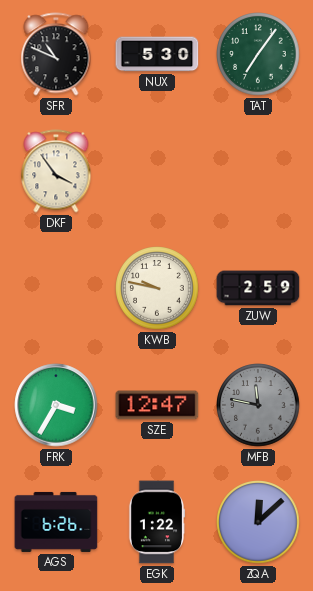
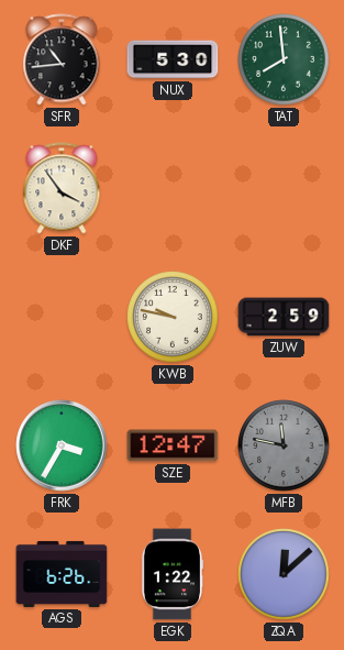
SFR: 10:49 -> 10:44 (62, 59)
TAT: 7:06 -> 7:59 (284, 59)
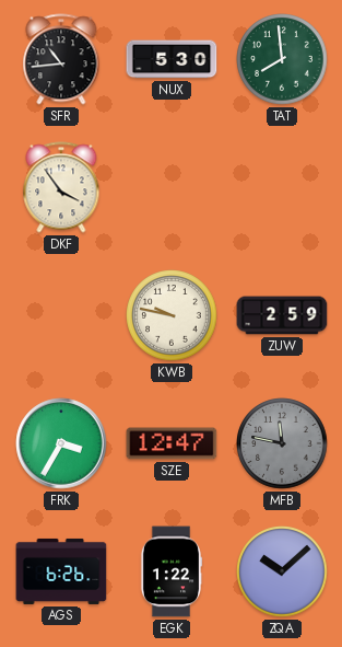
ZQA: 12:08 -> 10:08 (282, 571)
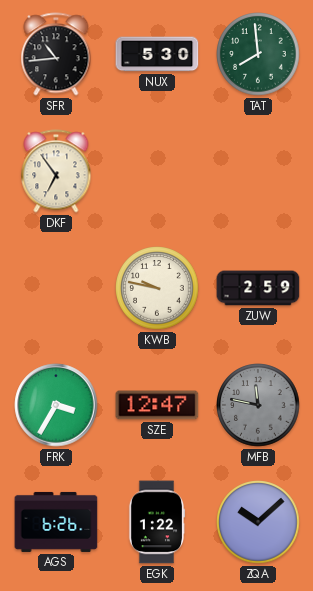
DKF: 3:54 -> 6:54 (56, 171)
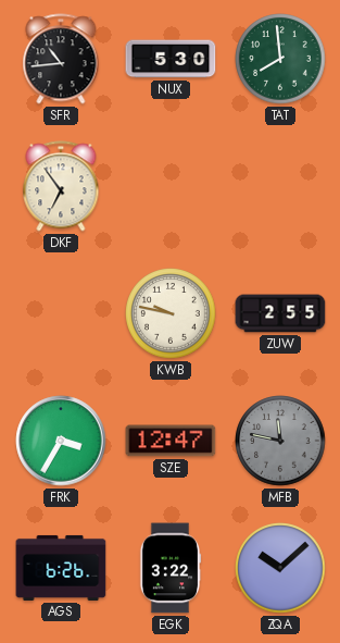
ZUW: 2:59 -> 2:55 (280, 313)
EGK: 1:22 -> 3:22 (171, 568)
